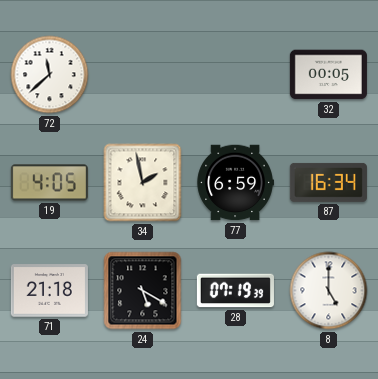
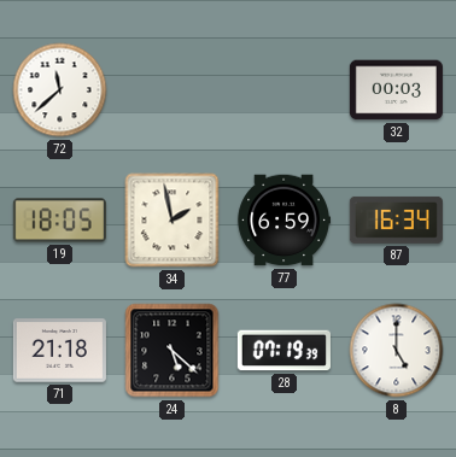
32: 00:05 -> 00:03 (396, 90)
19: 4:05 -> 18:05 (59, 221)
24: 5:20 -> 5:22 (173, 351)
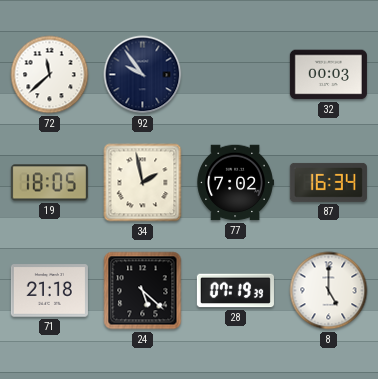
92: none -> 9:54 (143, 75)
77: 6:59 -> 7:02 (235, 183)
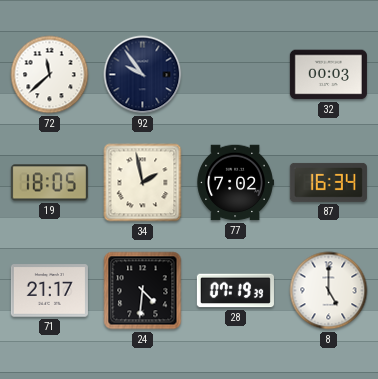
71: 21:18 -> 21:17 (49, 291)
24: 5:22 -> 4:31 (143, 291)
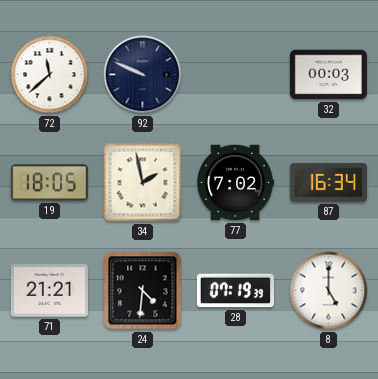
92: 9:54 -> 9:49 (143, 75)
71: 21:17 -> 21:21 (49, 291)
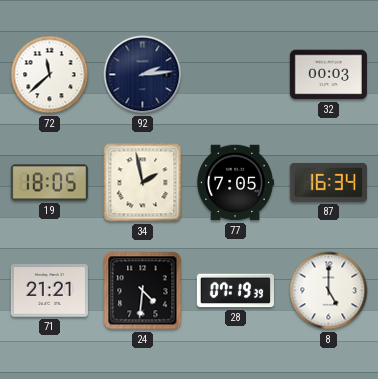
92: 9:49 -> 2:14 (143, 75)
77: 7:02 -> 7:05 (235, 183)
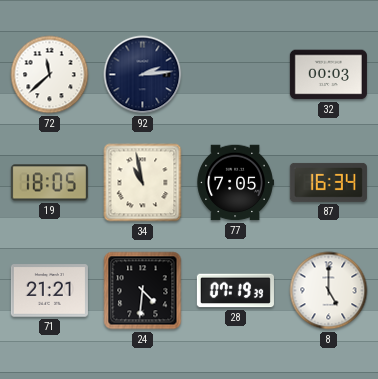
34: 1:58 -> 10:58 (143, 183)
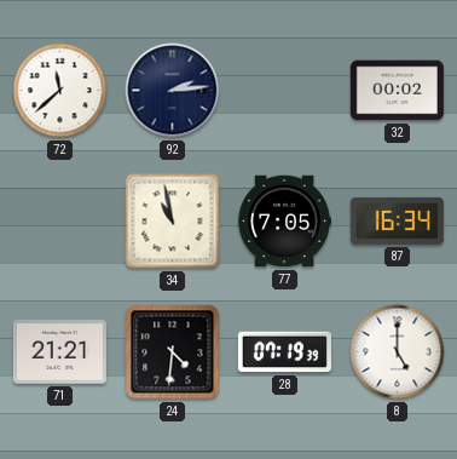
32: 00:03 -> 00:02 (397, 91)
19: 18:05 -> none (49, 183)
